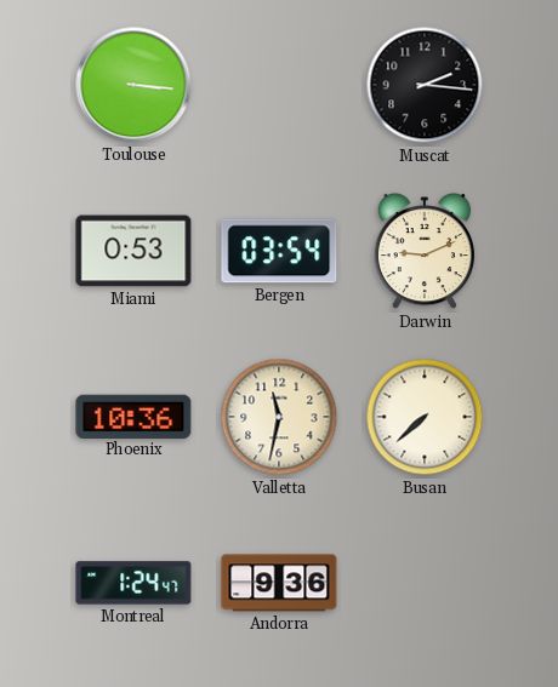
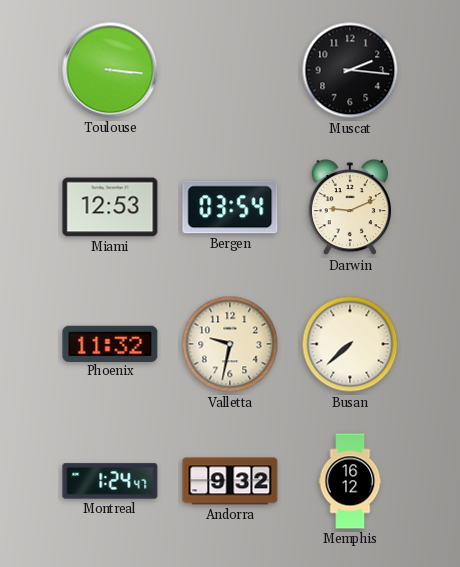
Miami: 0:53 -> 12:53 (110, 207)
Phoenix: 10:36 -> 11:32 (110, 343)
Valletta: 11:32 -> 9:32 (230, 344)
Andorra: 9:36 -> 9:32 (230, 481)
Memphis: none -> 16:12 (350, 481)
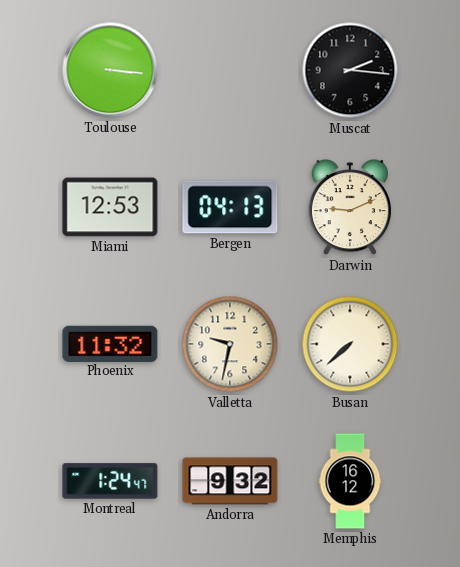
Bergen: 03:54 -> 04:13 (230, 207)
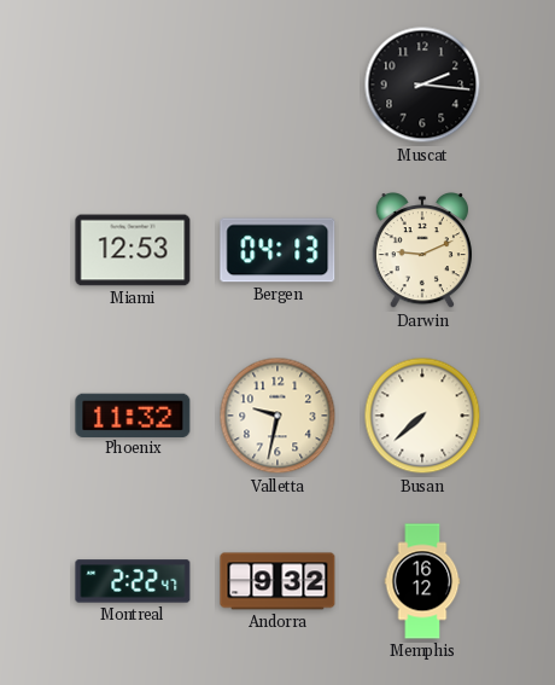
Toulouse: 3:16 -> none (110, 70)
Montreal: 1:24 -> 2:22 (133, 581)
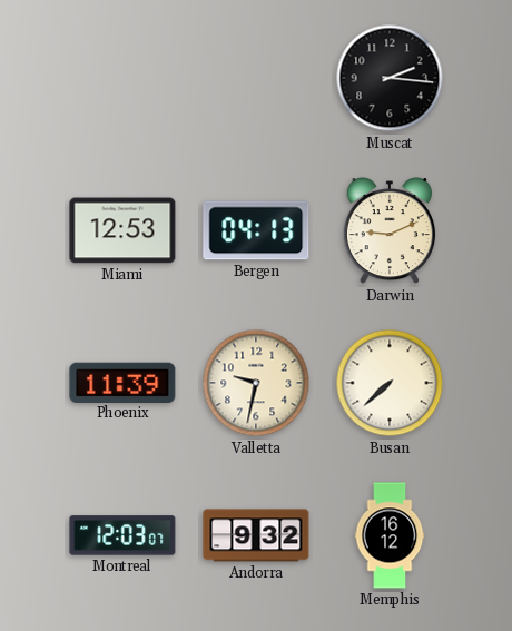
Phoenix: 11:32 -> 11:39 (122, 382)
Montreal: 2:22 -> 12:03 (122, 535)
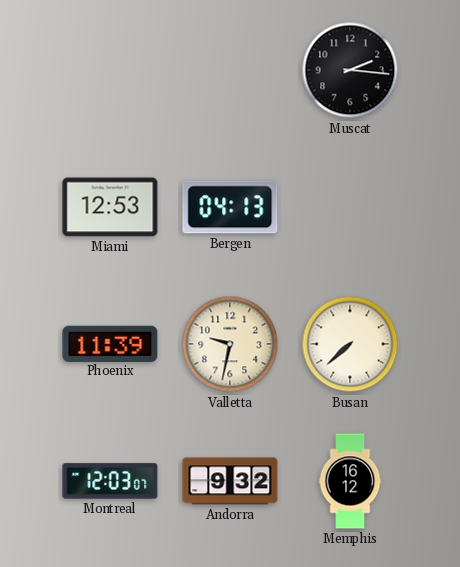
Darwin: 9:11 -> none (388, 231)
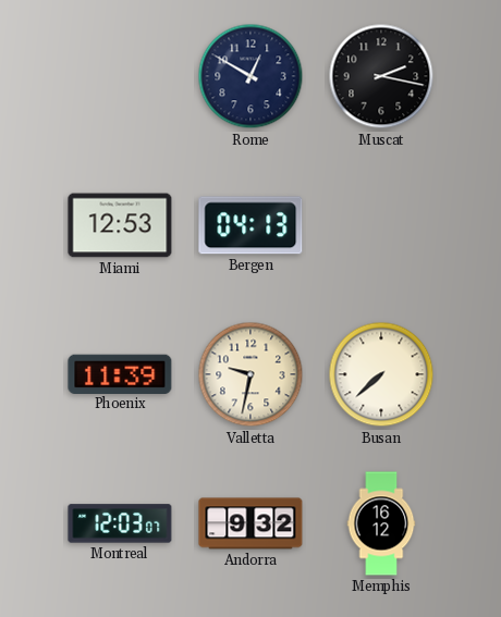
Rome: none -> 12:50 (250, 76)
Muscat: 2:16 -> 2:17 (381, 76)
